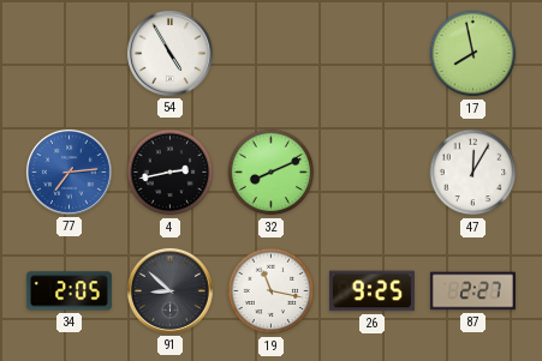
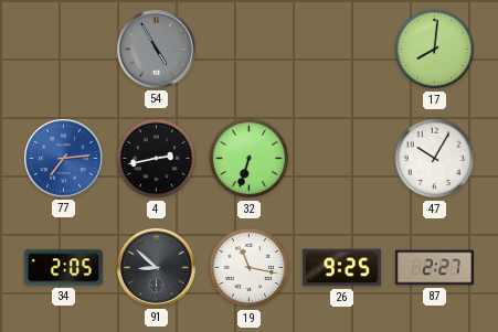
54 dial: white -> grey (156, 49)
17: 7:58 -> 8:01 (435, 50)
32: 8:11 -> 6:33 (250, 159)
47: 12:05 -> 10:05 (435, 159)
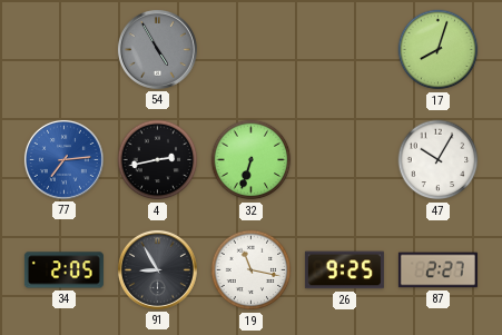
17: 8:01 -> 8:03 (439, 50)
91: 8:52 -> 8:55 (157, 269)
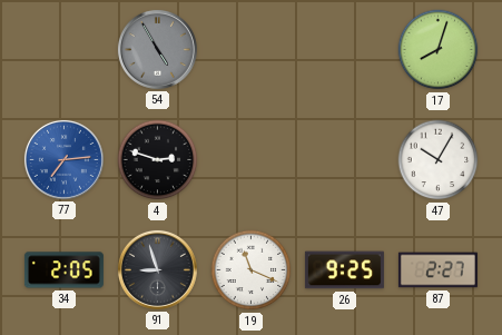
4: 2:43 -> 2:48 (158, 160)
32: 6:33 -> none (252, 160)
91: 8:55 -> 8:57 (157, 269)
19: 11:17 -> 11:19 (252, 270)
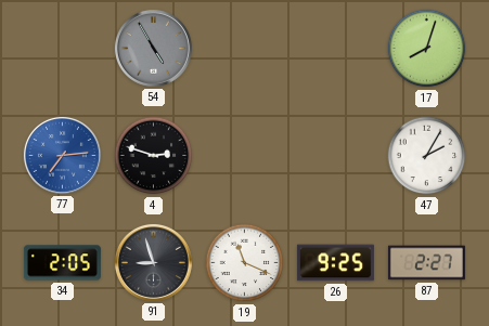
47: 10:05 -> 2:05 (427, 156)
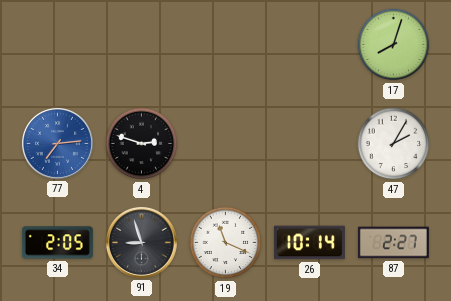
54: 4:55 -> none (153, 48)
26: 9:25 -> 10:14 (309, 243)
